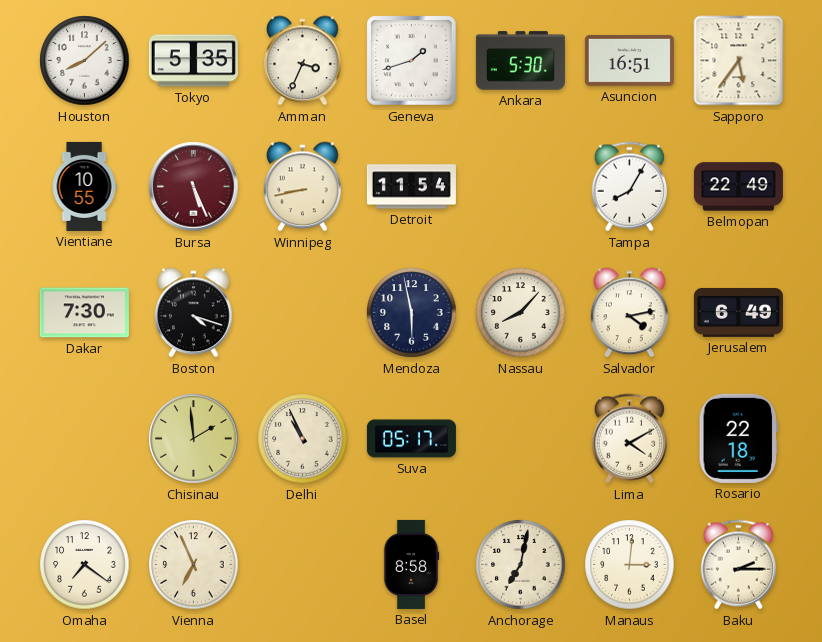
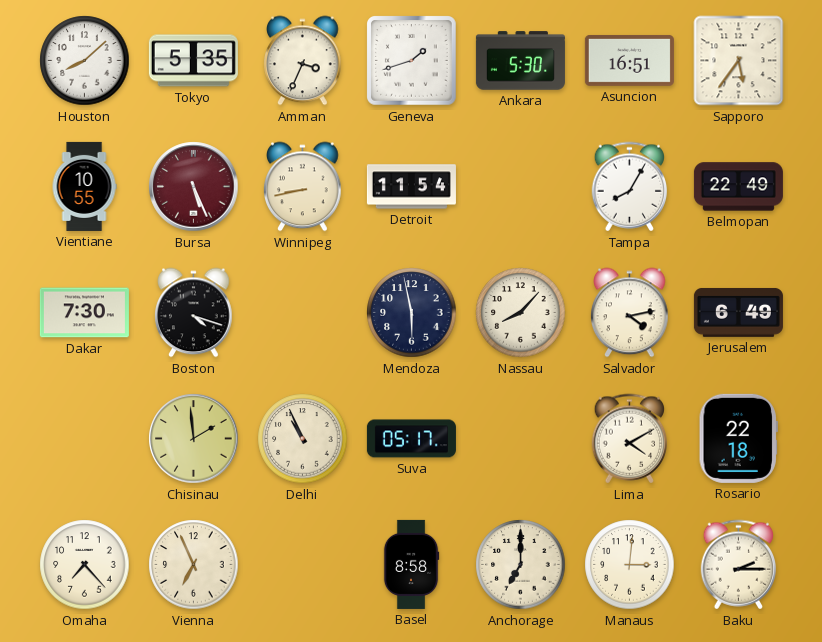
Omaha: 7:21 -> 7:23 (85, 565)
Anchorage: 7:02 -> 7:00 (521, 565)
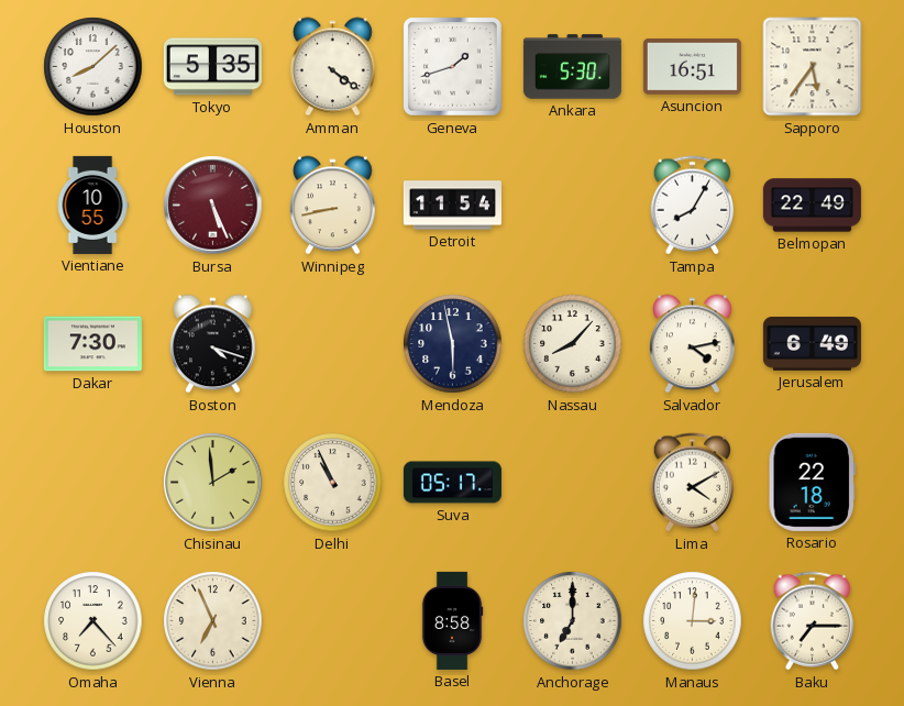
Amman: 3:34 -> 4:21 (333, 67)
Baku: 2:15 -> 7:15 (813, 621)
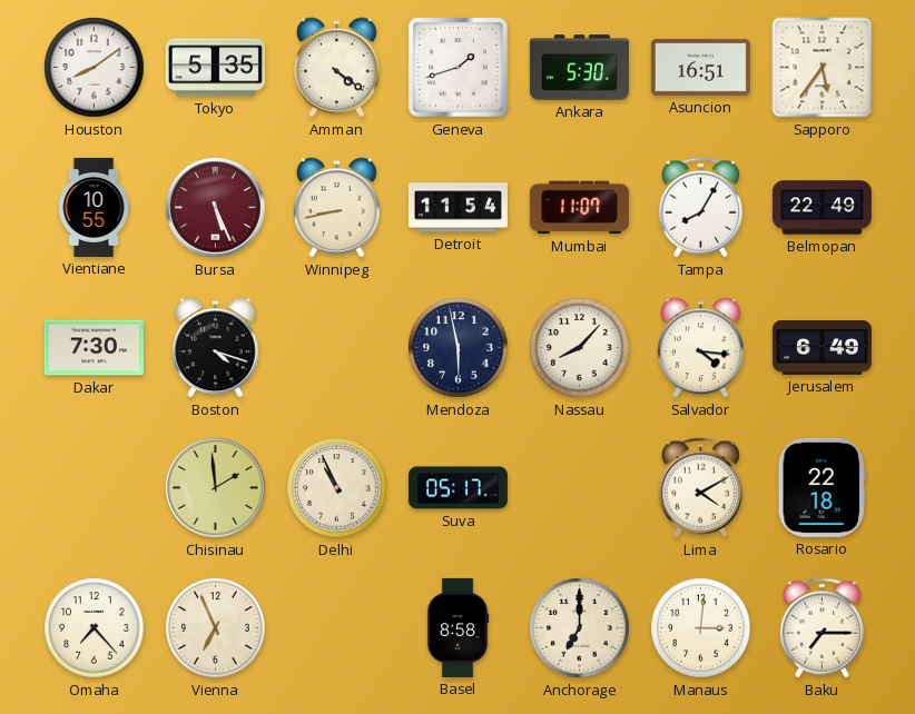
Houston: 8:08 -> 8:09 (95, 68)
Mumbai: none -> 11:07 (579, 208)
Salvador: 4:13 -> 4:16 (701, 348)
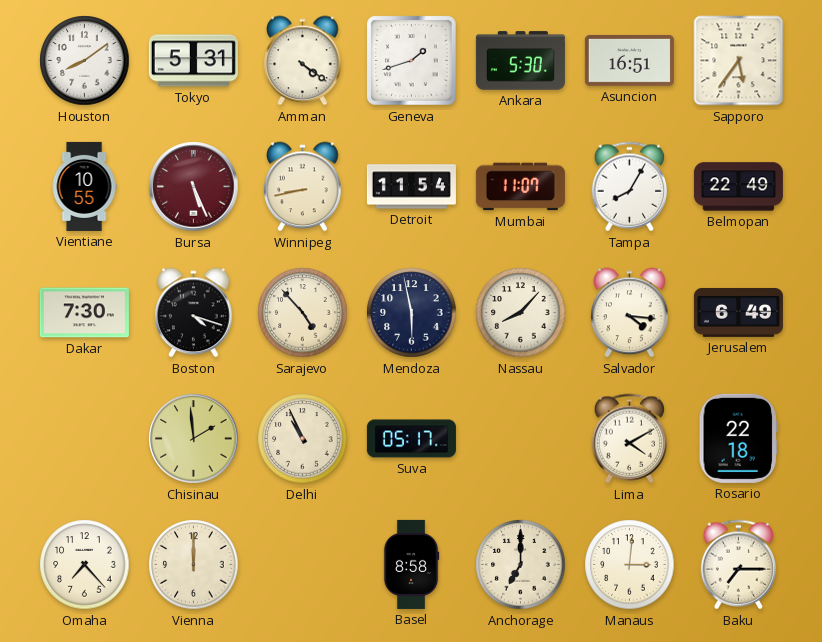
Tokyo: 5:35 -> 5:31 (193, 61)
Sarajevo: none -> 4:53 (303, 313)
Vienna: 6:56 -> 12:00 (194, 565)
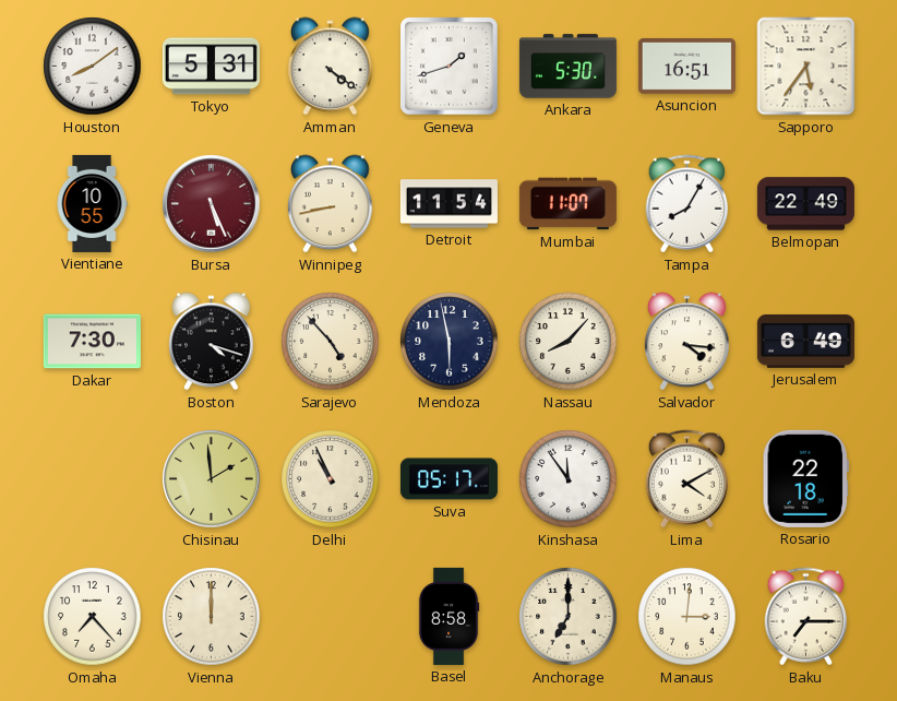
Kinshasa: none -> 11:54 (569, 479)
